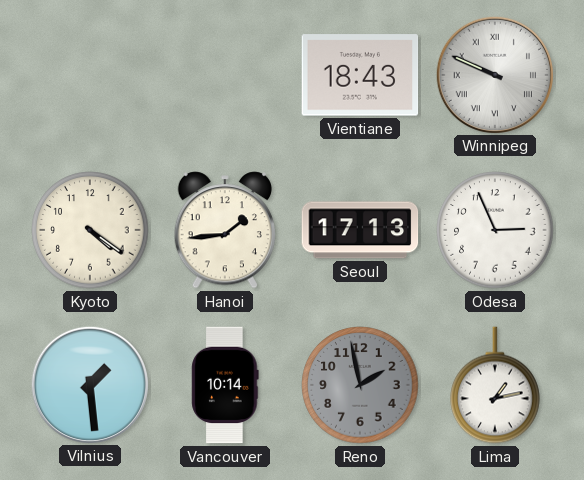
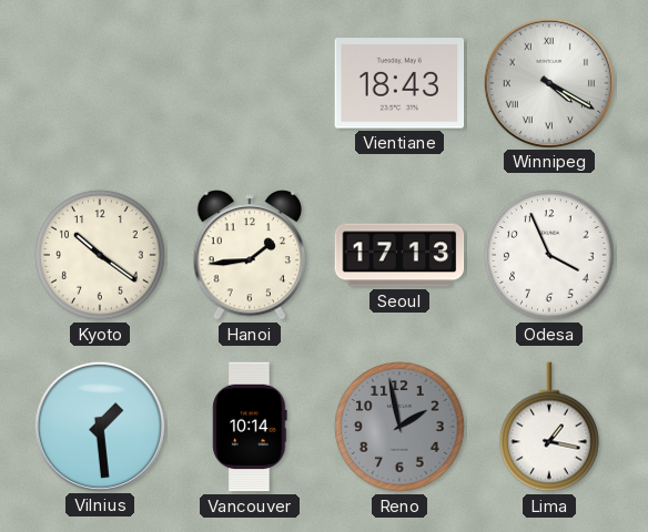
Winnipeg: 9:49 -> 4:20 (548, 82)
Kyoto: 4:21 -> 10:21 (100, 255)
Odesa: 2:56 -> 3:56 (549, 255)
Lima: 1:13 -> 1:17 (549, 427)
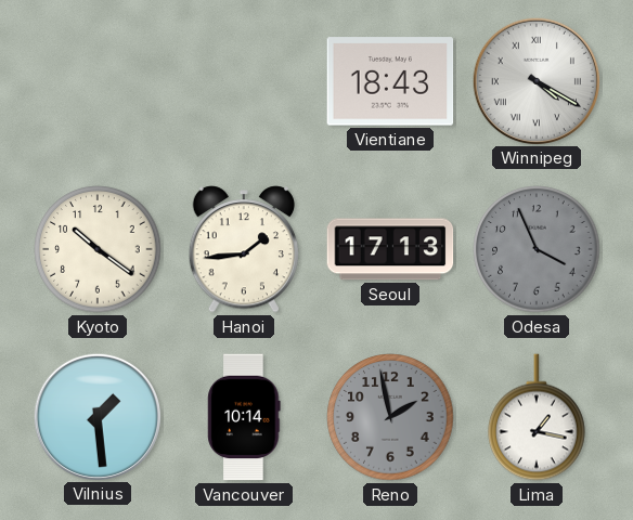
Odesa dial: white -> grey (537, 249)
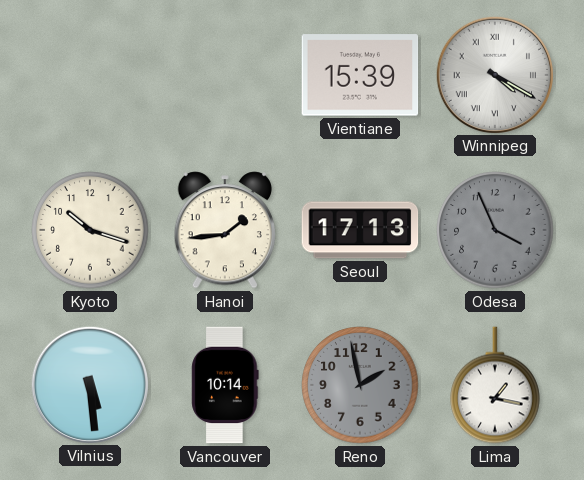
Vientiane: 18:43 -> 15:39 (360, 75)
Kyoto: 10:21 -> 10:18 (90, 230)
Vilnius: 1:29 -> 5:29 (89, 384)
